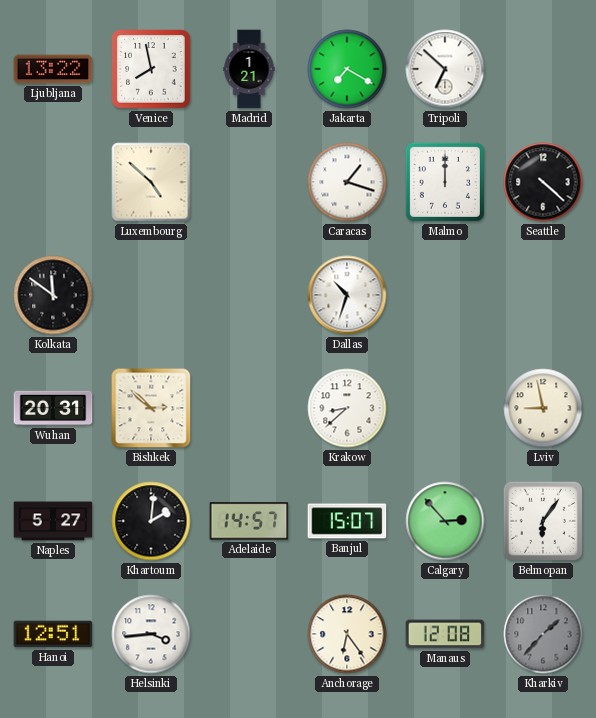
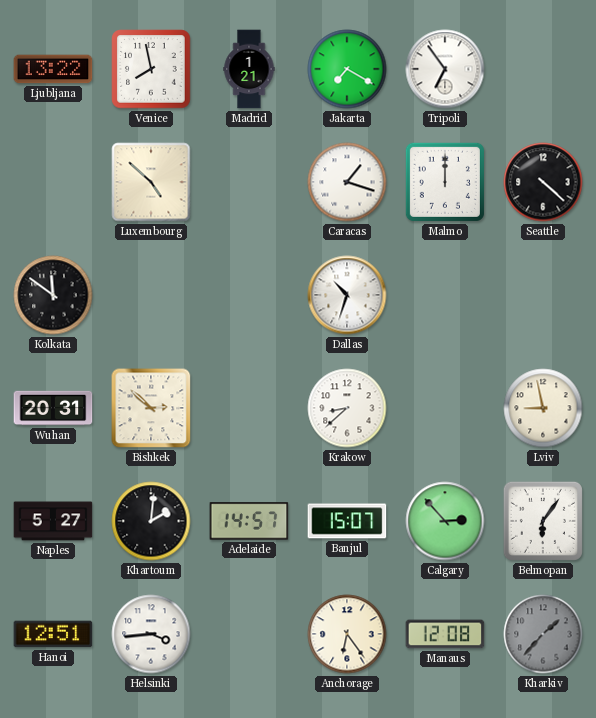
Tripoli: 6:52 -> 6:54 (445, 69)
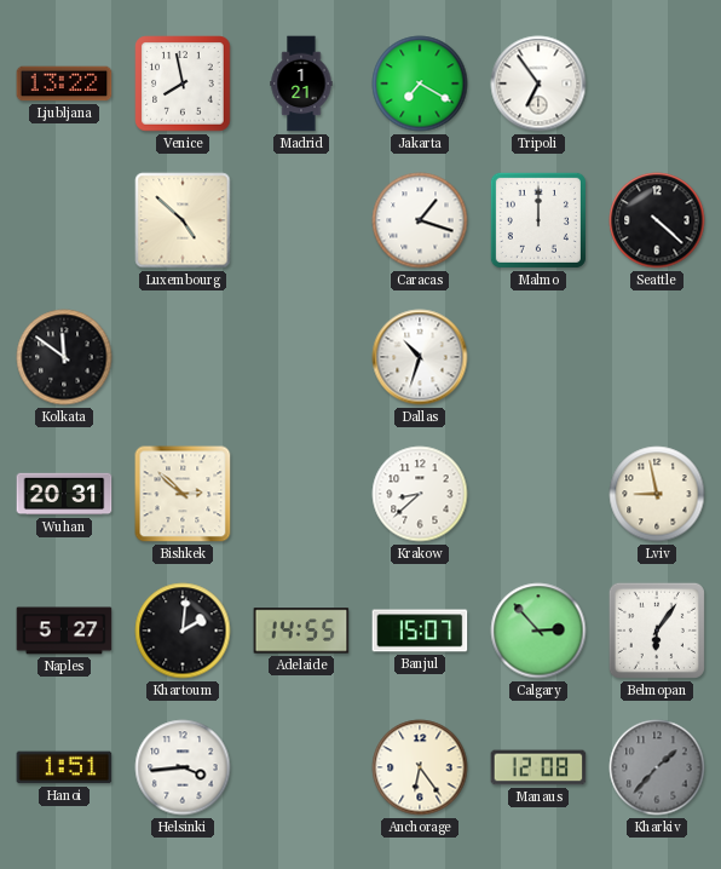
Adelaide: 14:57 -> 14:55 (301, 631)
Hanoi: 12:51 -> 1:51 (64, 767)
